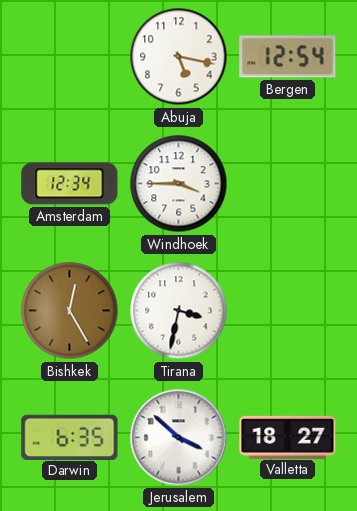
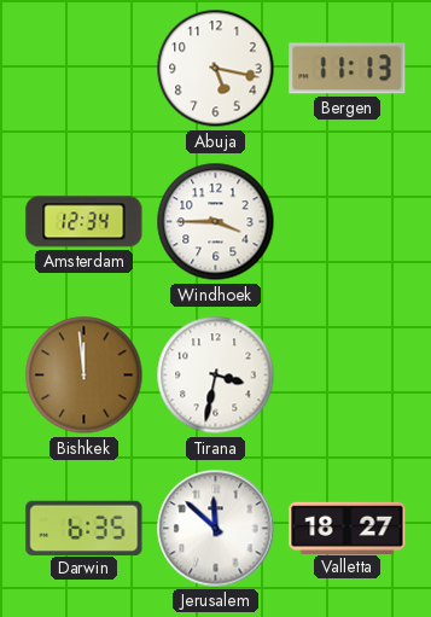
Bergen: 12:54 -> 11:13 (348, 69)
Bishkek: 12:25 -> 11:59 (85, 376)
Jerusalem: 3:52 -> 11:52 (216, 529)
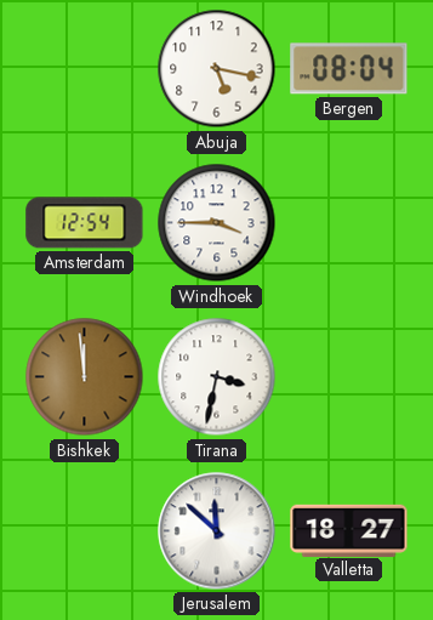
Bergen: 11:13 -> 08:04 (349, 69)
Amsterdam: 12:34 -> 12:54 (85, 223)
Darwin: 6:35 -> none (85, 528)
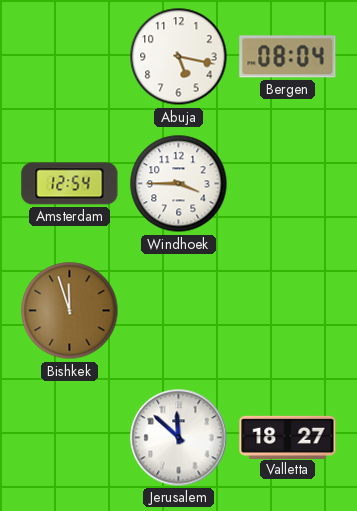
Bishkek: 11:59 -> 11:57 (70, 311)
Tirana: 3:32 -> none (217, 377)
